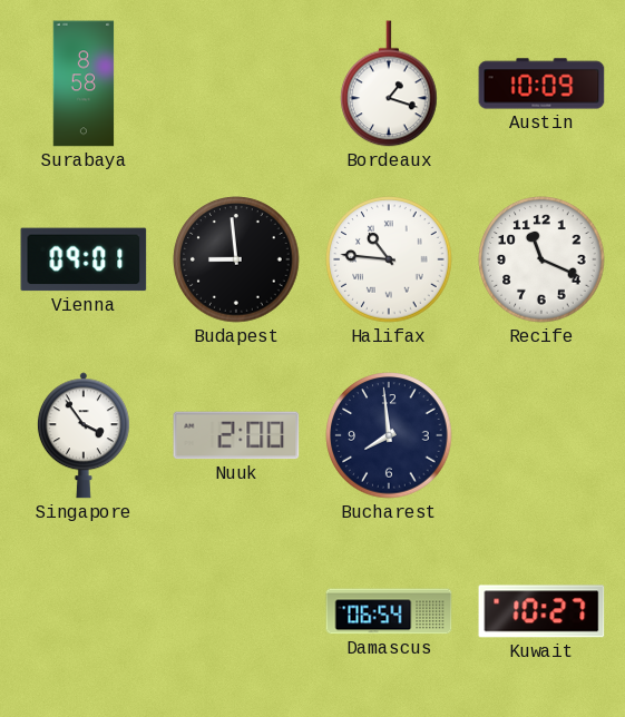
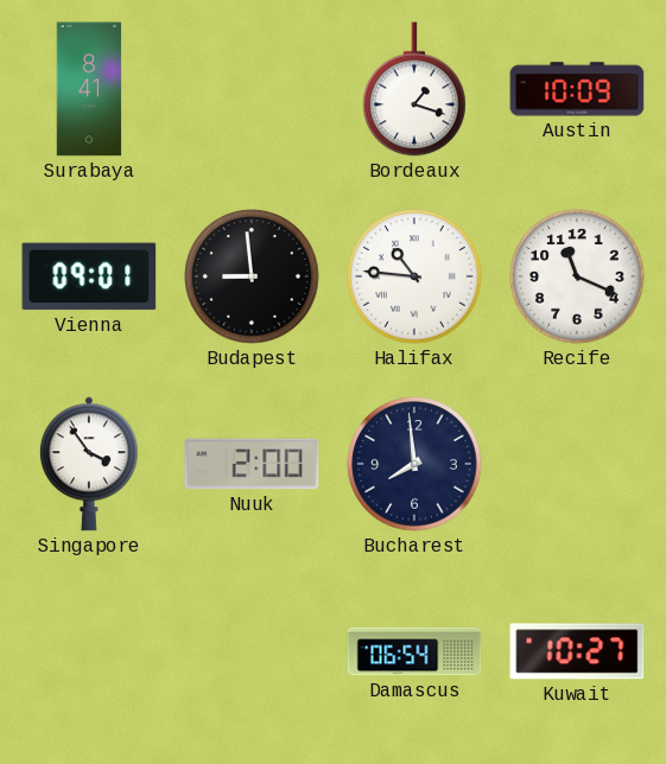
Surabaya: 8:58 -> 8:41 (89, 89)
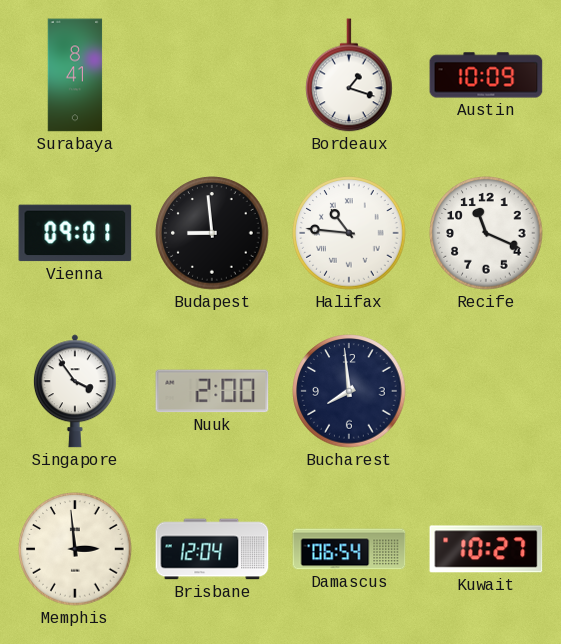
Memphis: none -> 2:59 (75, 549)
Brisbane: none -> 12:04 (212, 549)
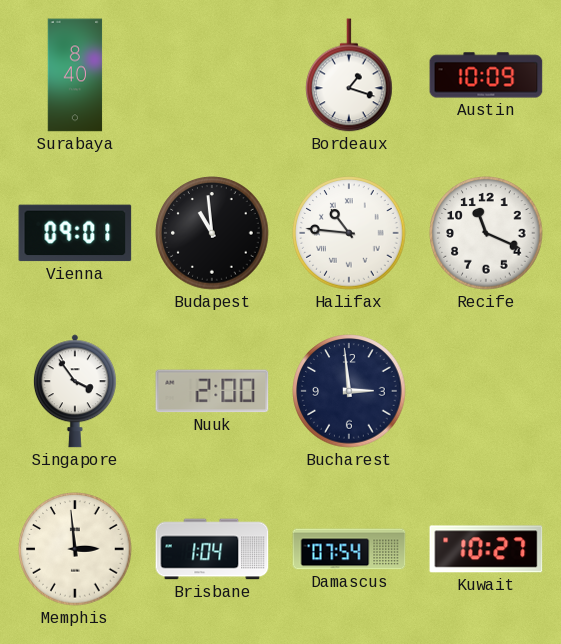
Surabaya: 8:41 -> 8:40 (75, 75)
Budapest: 8:59 -> 10:59 (212, 233)
Bucharest: 7:59 -> 2:59 (349, 391)
Brisbane: 12:04 -> 1:04 (212, 549)
Damascus: 06:54 -> 07:54 (349, 549)
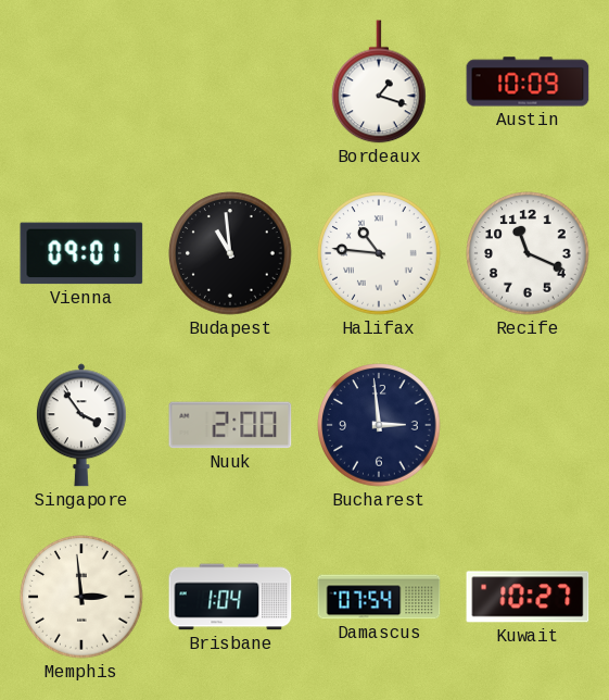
Surabaya: 8:40 -> none (75, 75)
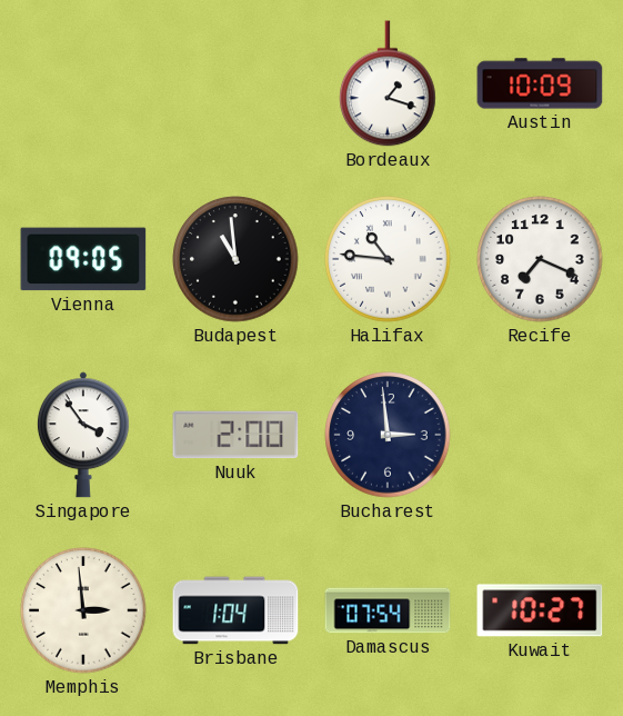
Vienna: 09:01 -> 09:05 (83, 259)
Recife: 11:19 -> 7:19 (540, 259)
